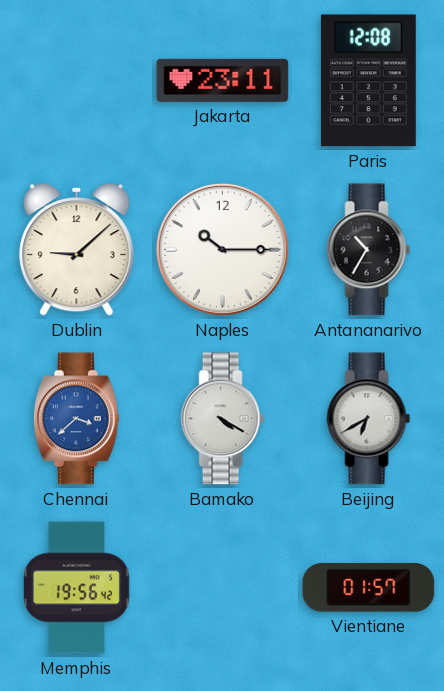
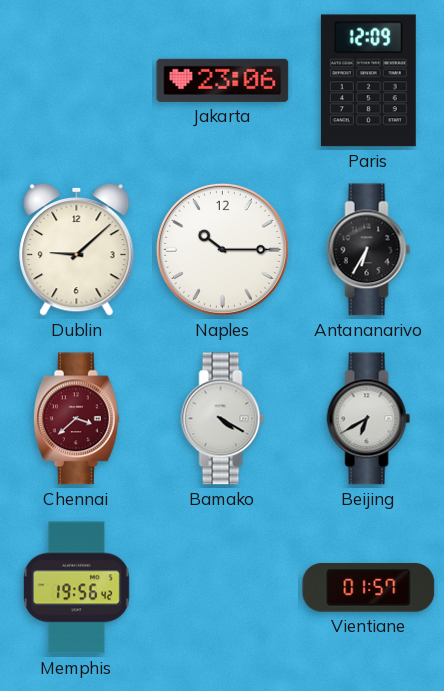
Jakarta: 23:11 -> 23:06 (223, 80)
Paris: 12:08 -> 12:09 (368, 81)
Antananarivo: 10:35 -> 6:35 (369, 250)
Chennai dial: blue -> burgundy (76, 419)
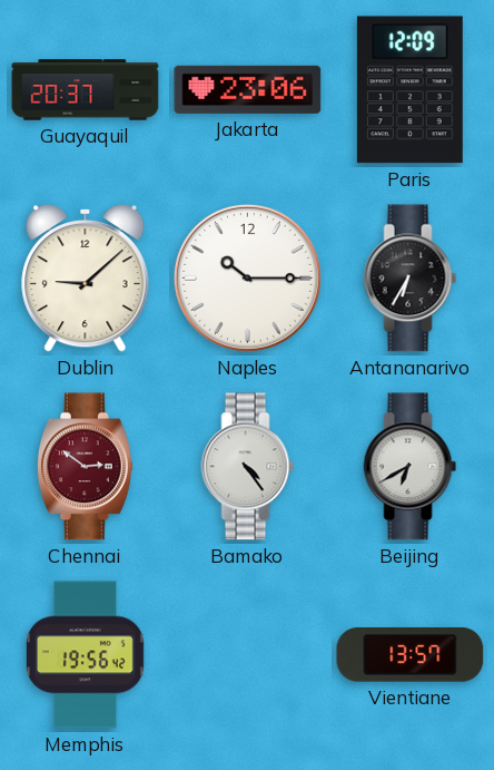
Guayaquil: none -> 20:37 (86, 90)
Chennai: 3:38 -> 2:51 (85, 467)
Bamako: 4:20 -> 4:24 (248, 467)
Vientiane: 01:57 -> 13:57 (411, 655)
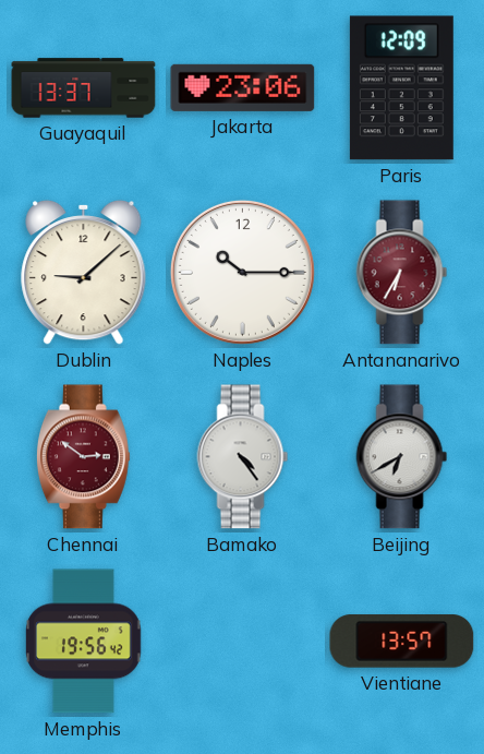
Guayaquil: 20:37 -> 13:37 (84, 88)
Antananarivo dial: black -> burgundy (402, 273)
